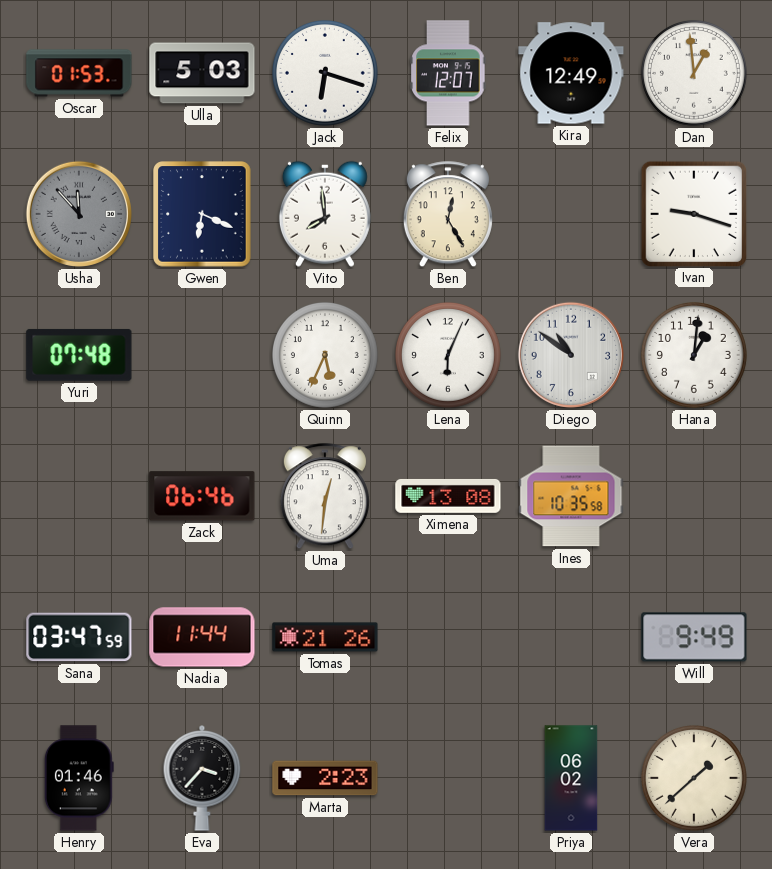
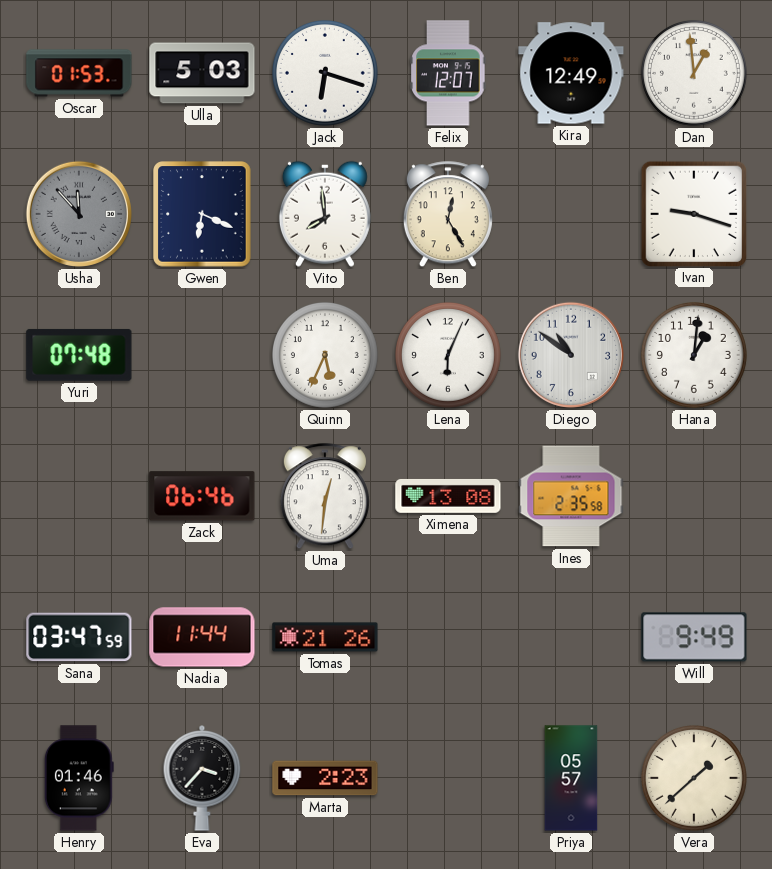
Ines: 10:35 -> 2:35 (571, 496)
Priya: 06:02 -> 05:57 (571, 778)
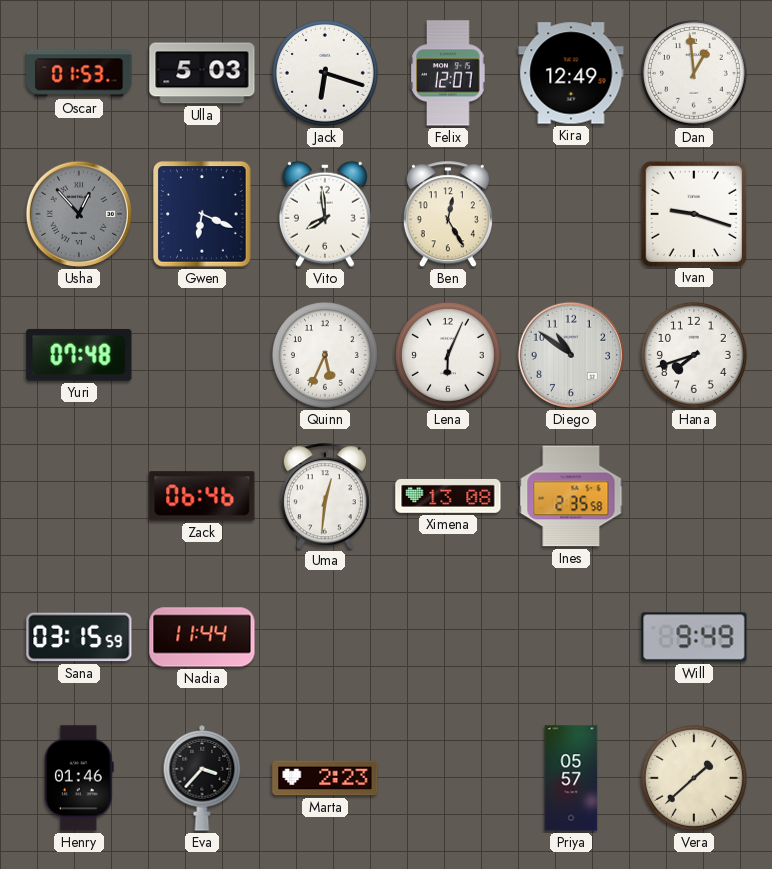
Usha: 11:53 -> 12:53 (79, 214)
Hana: 1:01 -> 7:42 (694, 355)
Sana: 03:47 -> 03:15 (79, 637)
Tomas: 21:26 -> none (325, 637)
